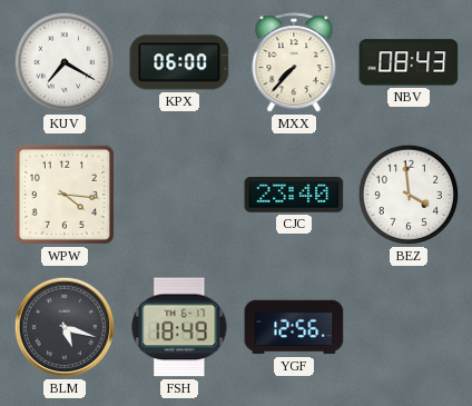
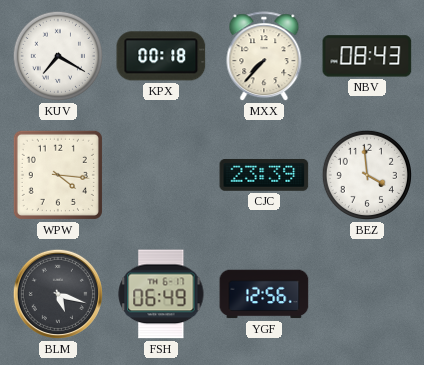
KPX: 06:00 -> 00:18 (161, 56)
CJC: 23:40 -> 23:39 (264, 175)
FSH: 18:49 -> 06:49 (161, 294)
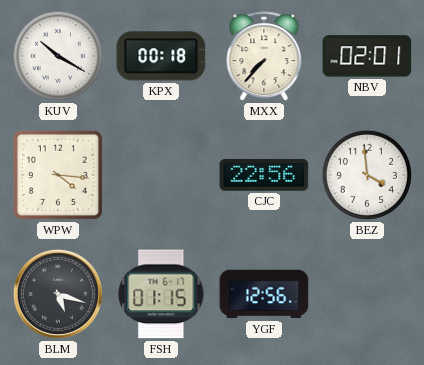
KUV: 7:20 -> 10:20 (58, 56)
NBV: 08:43 -> 02:01 (367, 56)
CJC: 23:39 -> 22:56 (264, 175)
FSH: 06:49 -> 01:15 (161, 294)
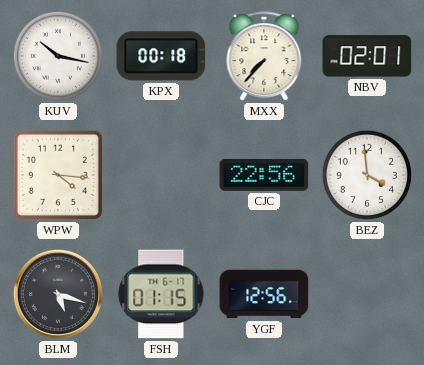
KUV: 10:20 -> 10:17 (58, 56)
